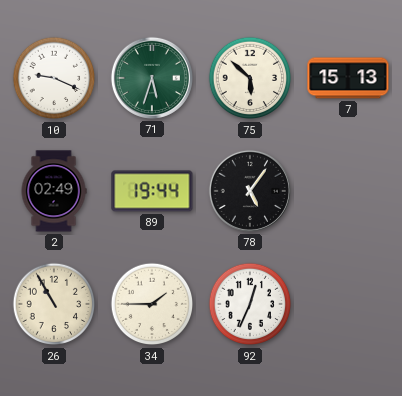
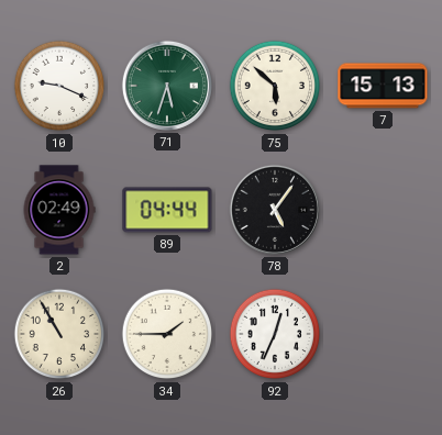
89: 19:44 -> 04:44 (167, 210)
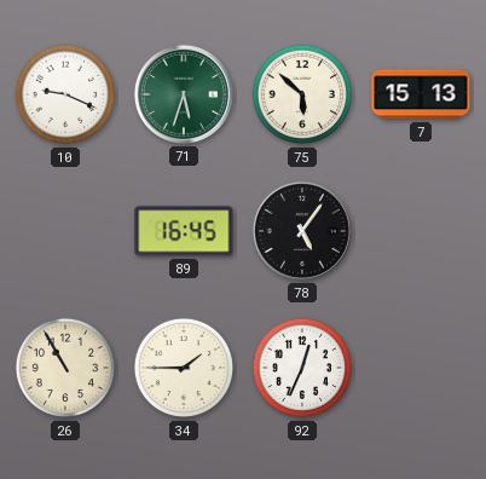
2: 02:49 -> none (59, 210)
89: 04:44 -> 16:45 (184, 231)
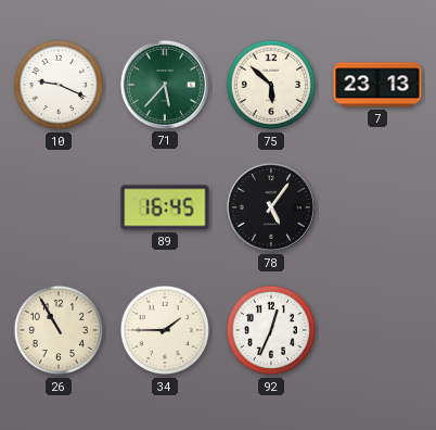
71: 5:33 -> 5:37 (165, 85)
7: 15:13 -> 23:13 (377, 85)
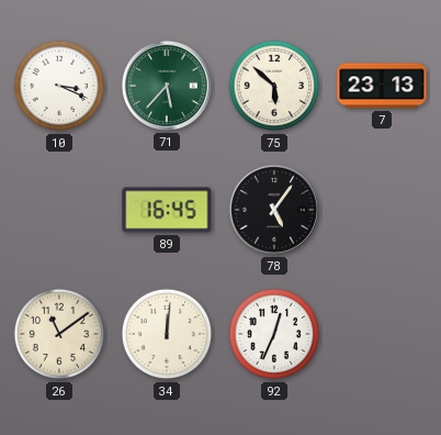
10: 9:19 -> 3:19 (59, 86)
26: 10:55 -> 11:09 (59, 334)
34: 1:45 -> 12:01 (167, 334)
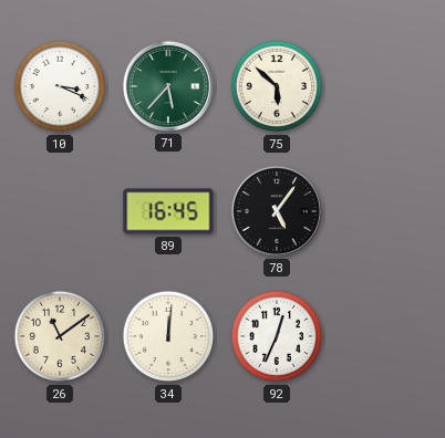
7: 23:13 -> none (382, 86)
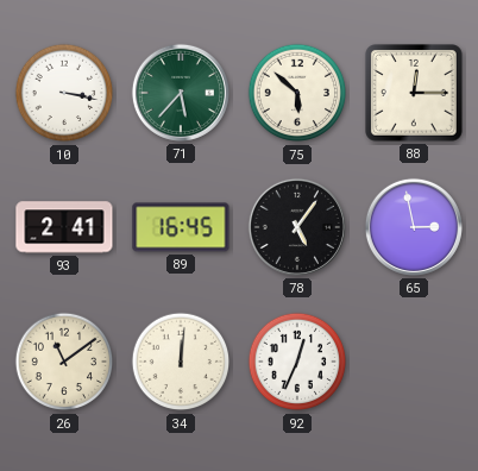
10: 3:19 -> 3:17 (64, 93)
88: none -> 12:15 (415, 94)
93: none -> 2:41 (64, 227)
65: none -> 2:58 (414, 227)
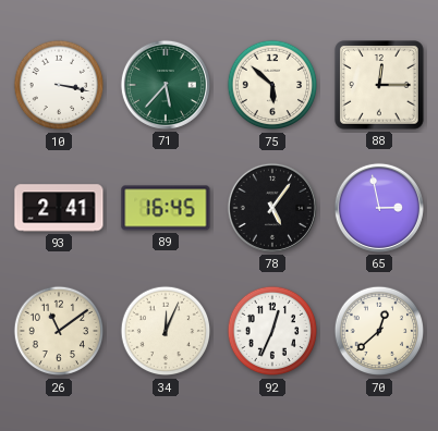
34: 12:01 -> 12:04 (166, 331)
70: none -> 12:38 (379, 331)
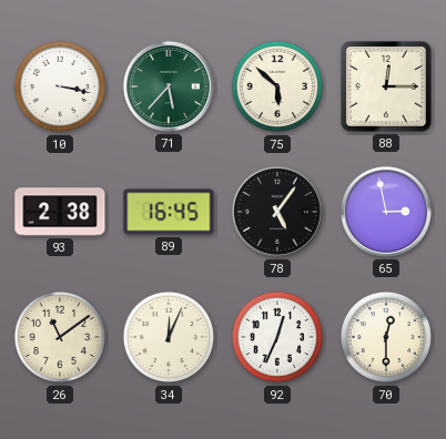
93: 2:41 -> 2:38 (60, 212)
70: 12:38 -> 12:30 (386, 337)
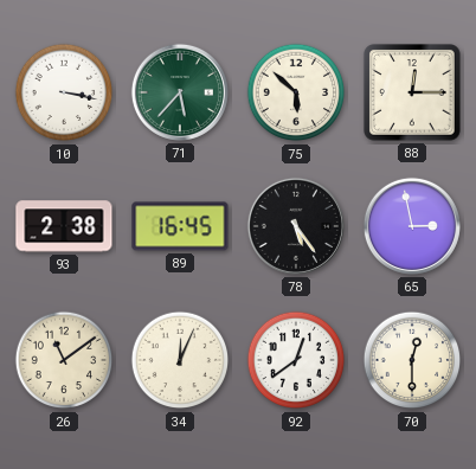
78: 5:06 -> 5:24 (296, 226)
92: 12:34 -> 12:39 (296, 360)
